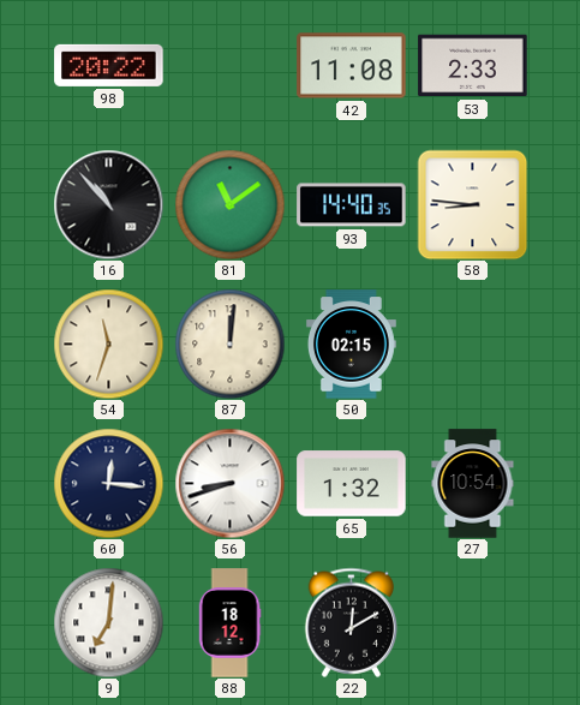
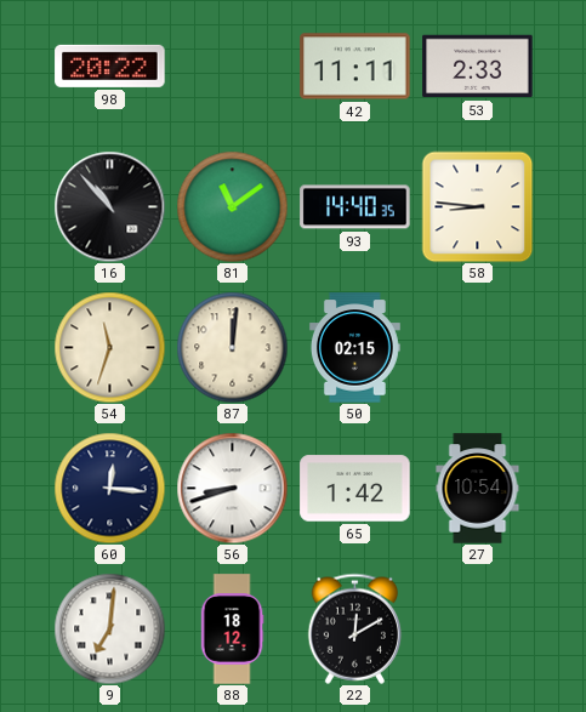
42: 11:08 -> 11:11 (355, 67)
65: 1:32 -> 1:42 (355, 489)
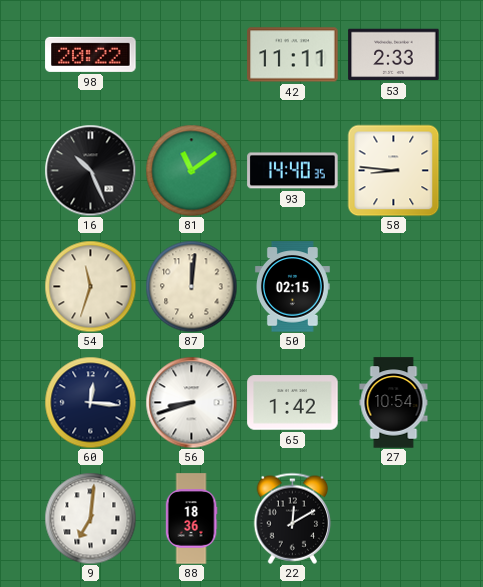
16: 10:53 -> 10:26 (90, 170)
88: 18:12 -> 18:36 (191, 519)
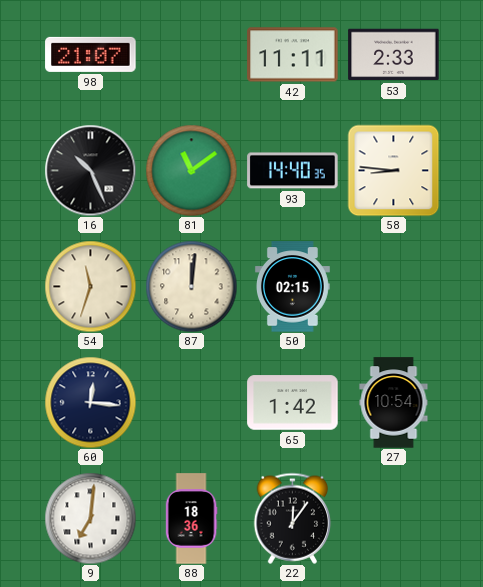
98: 20:22 -> 21:07 (91, 54)
56: 8:42 -> none (191, 402)
22: 12:10 -> 12:06 (293, 518)
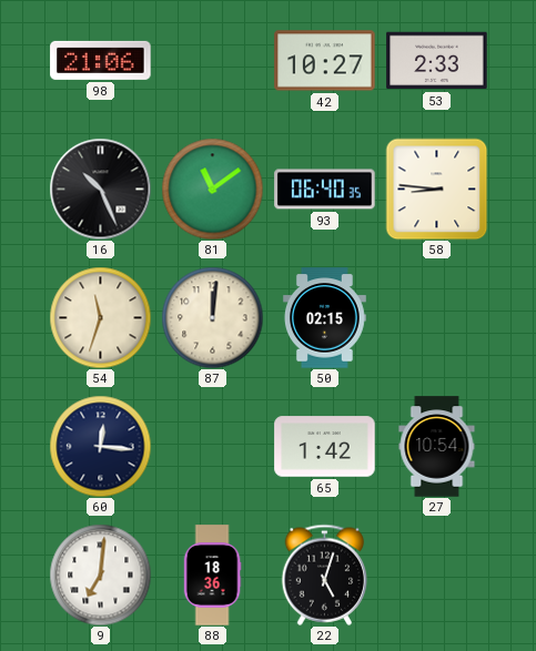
98: 21:07 -> 21:06 (101, 60)
42: 11:11 -> 10:27 (325, 61)
93: 14:40 -> 06:40 (325, 190)
22: 12:06 -> 5:03 (325, 574)
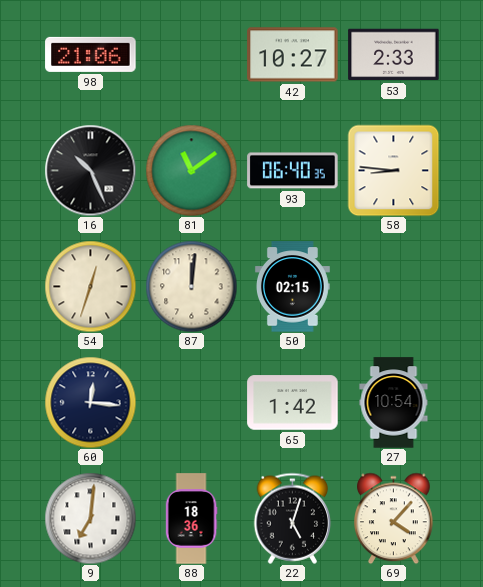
54: 11:33 -> 12:33 (90, 286)
69: none -> 4:07 (394, 518)
